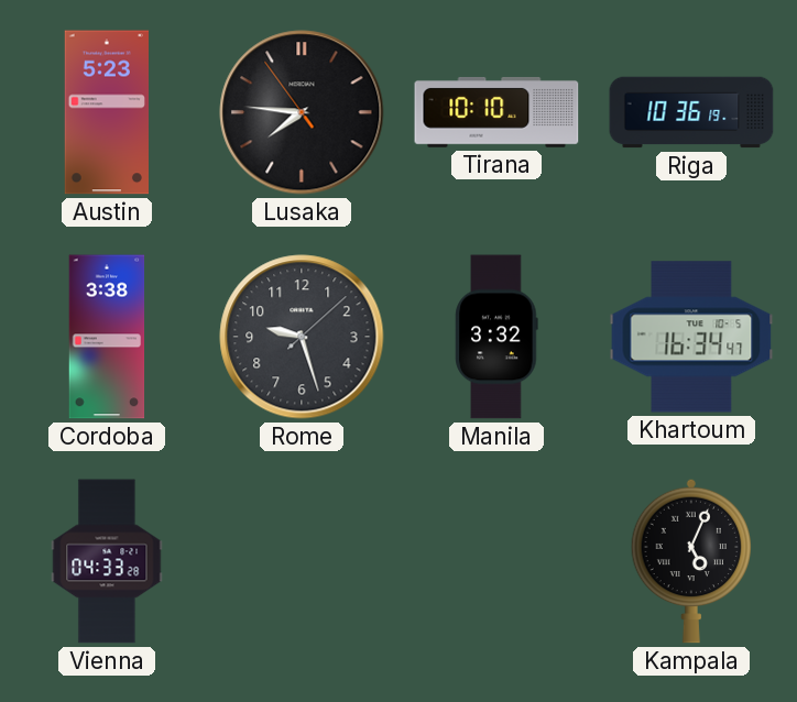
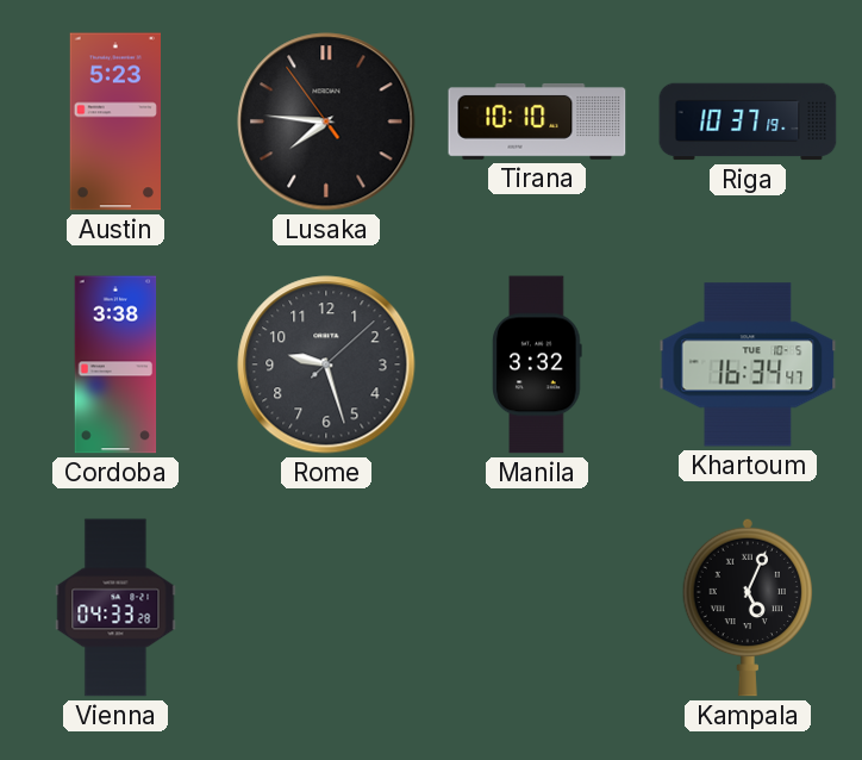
Riga: 10:36 -> 10:37 (748, 122)
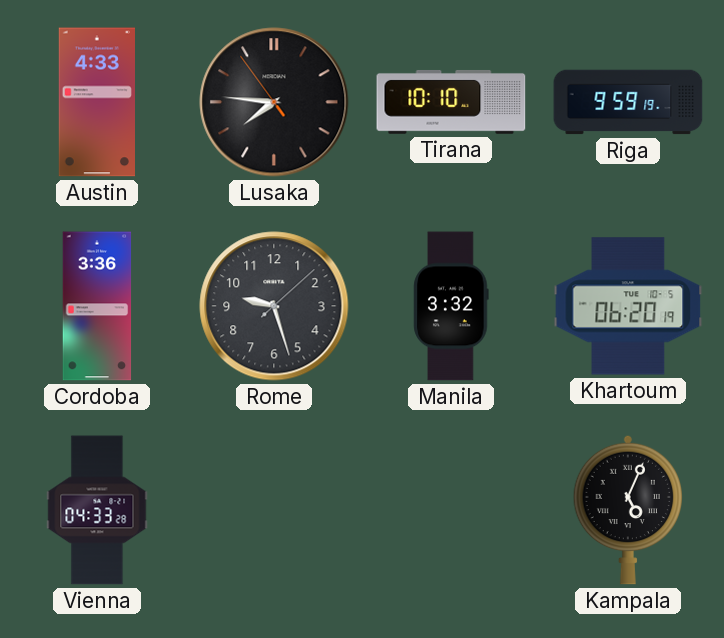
Austin: 5:23 -> 4:33 (96, 102)
Riga: 10:37 -> 9:59 (628, 102)
Cordoba: 3:38 -> 3:36 (97, 306)
Khartoum: 16:34 -> 06:20 (628, 306)
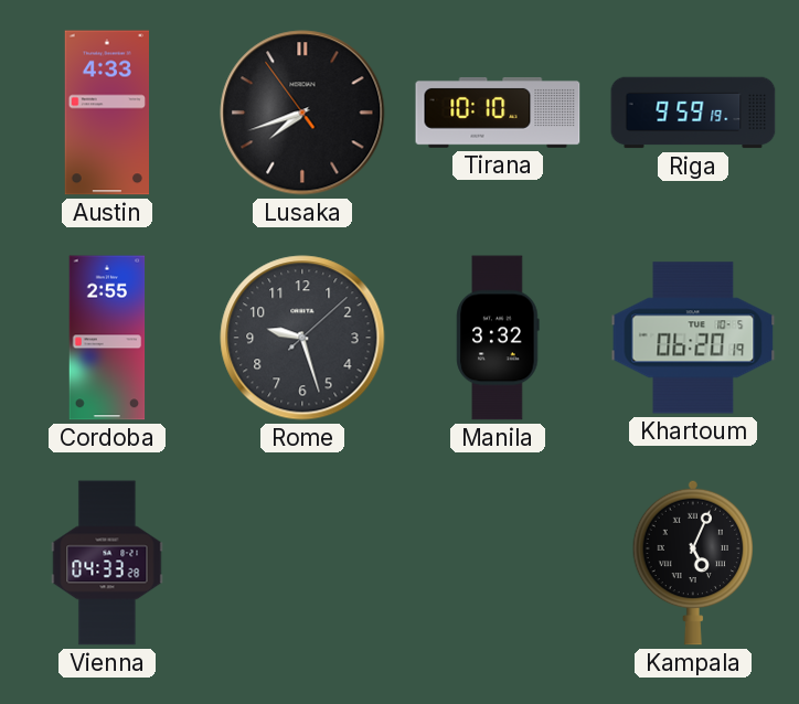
Lusaka: 7:45 -> 7:41 (302, 113)
Cordoba: 3:36 -> 2:55 (107, 338)
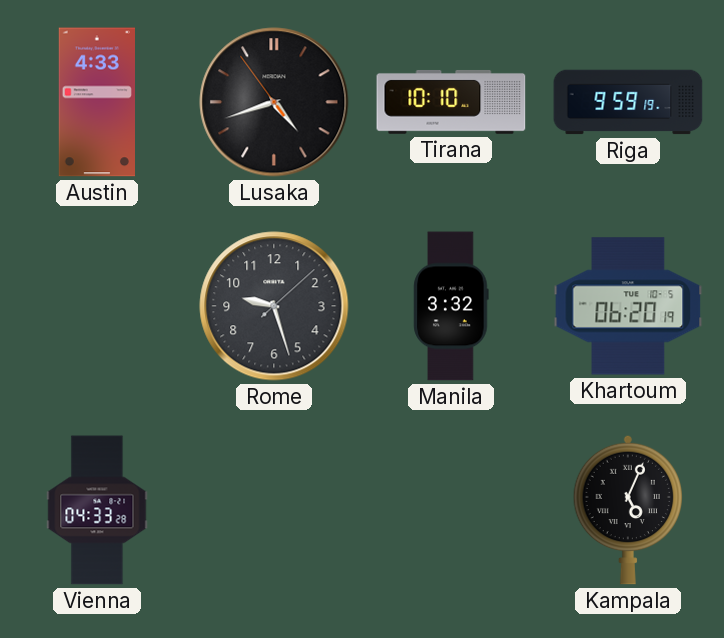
Lusaka: 7:41 -> 4:41 (274, 102)
Cordoba: 2:55 -> none (107, 338)
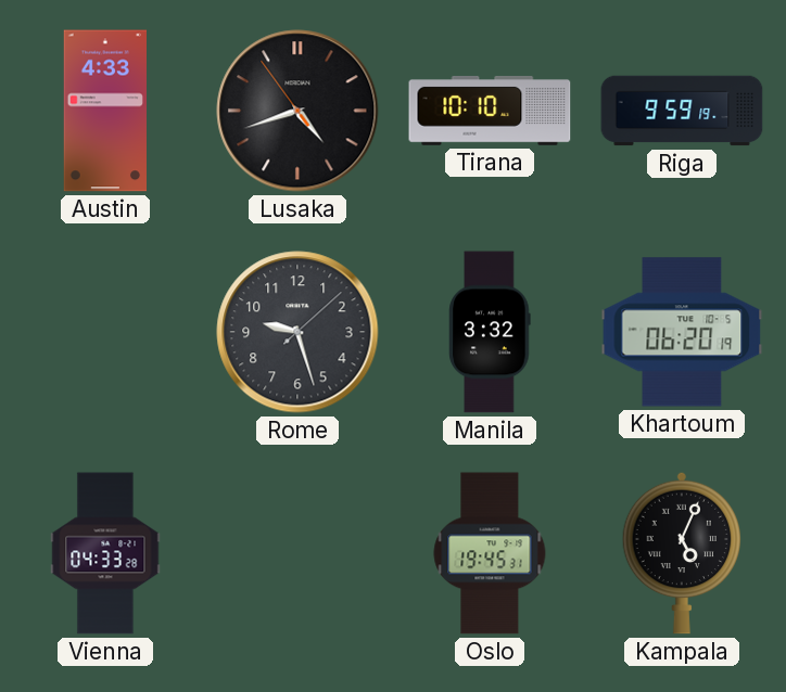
Oslo: none -> 19:45 (490, 553)
